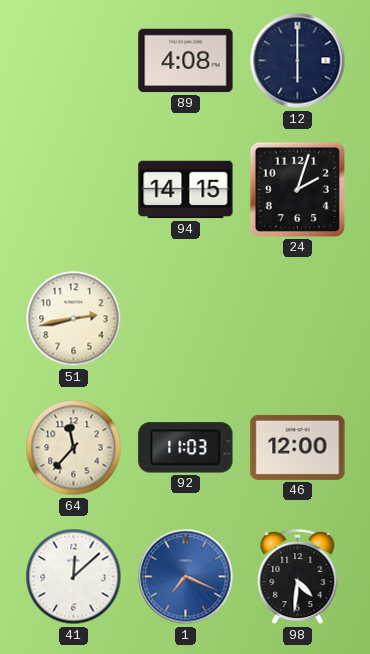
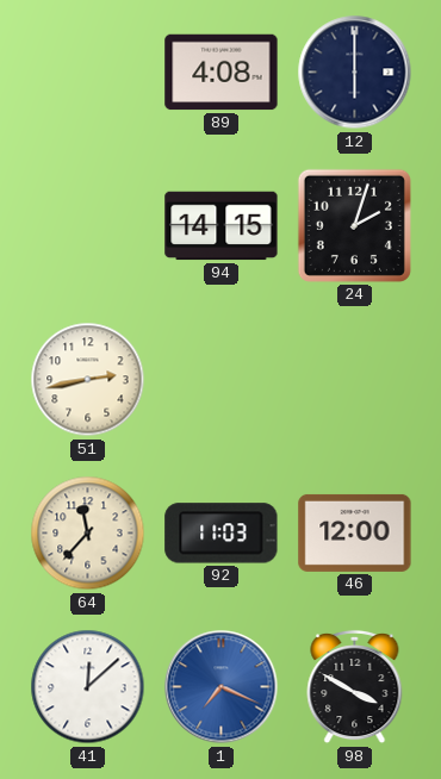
98: 4:31 -> 3:50 (355, 687)
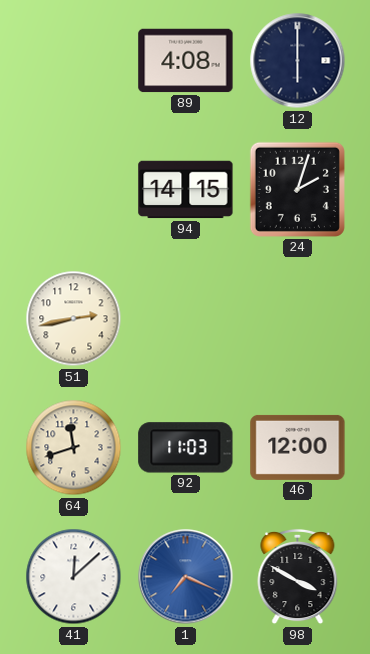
64: 11:37 -> 11:42 (74, 448)
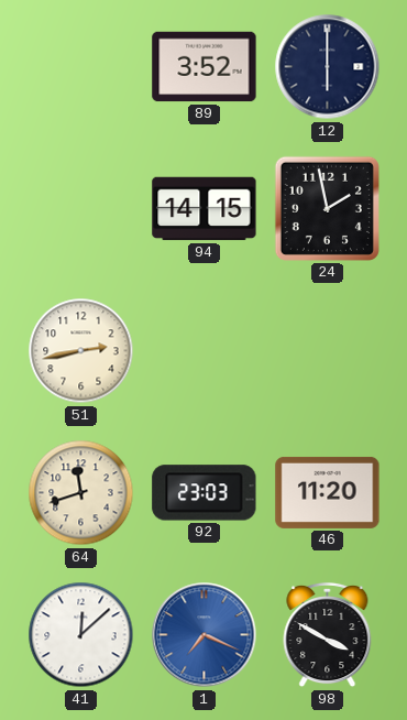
89: 4:08 -> 3:52 (205, 67)
24: 2:03 -> 1:58 (327, 208)
92: 11:03 -> 23:03 (205, 493)
46: 12:00 -> 11:20 (328, 492)
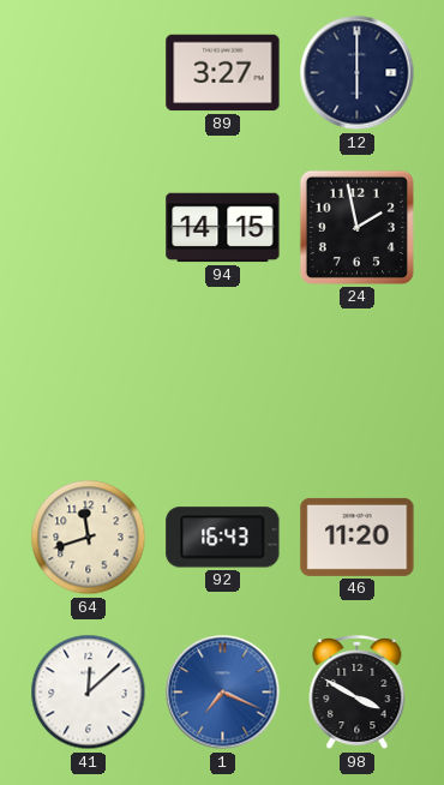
89: 3:52 -> 3:27 (223, 73)
51: 2:43 -> none (81, 351)
92: 23:03 -> 16:43 (223, 538)
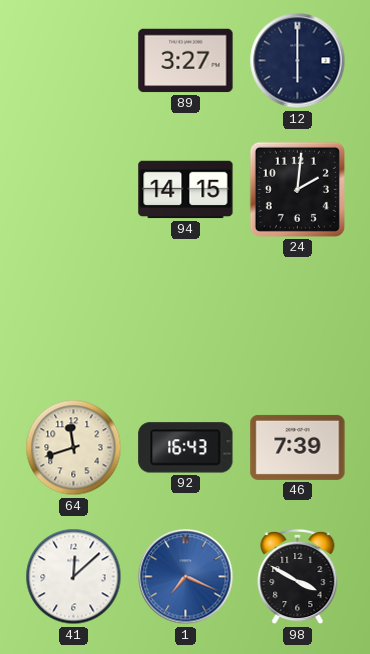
24: 1:58 -> 2:01 (297, 189)
46: 11:20 -> 7:39 (298, 447)
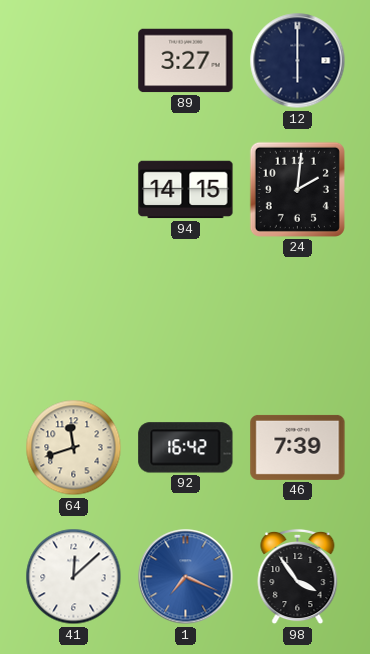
92: 16:43 -> 16:42 (186, 448)
98: 3:50 -> 3:54 (298, 577)
